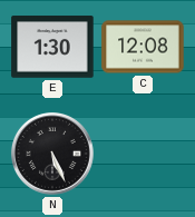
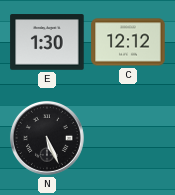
C: 12:08 -> 12:12 (128, 42)
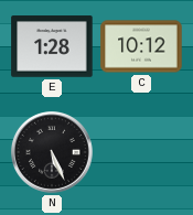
E: 1:30 -> 1:28 (52, 46)
C: 12:12 -> 10:12 (141, 46)
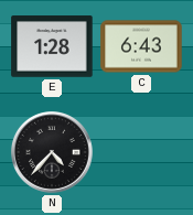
C: 10:12 -> 6:43 (141, 46)
N: 5:26 -> 4:37 (52, 152)
